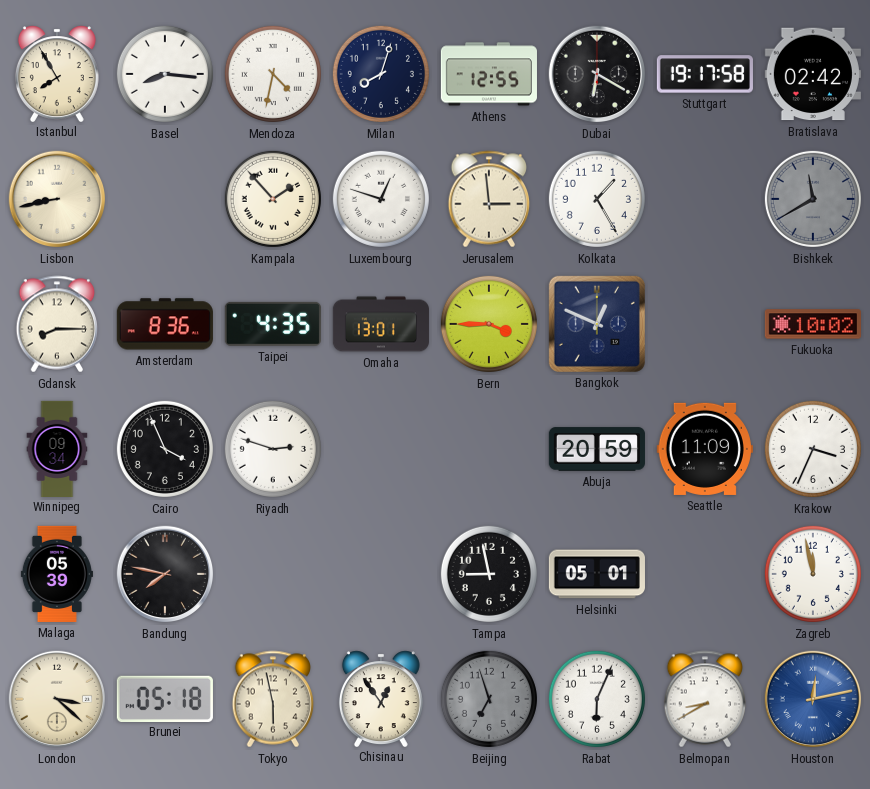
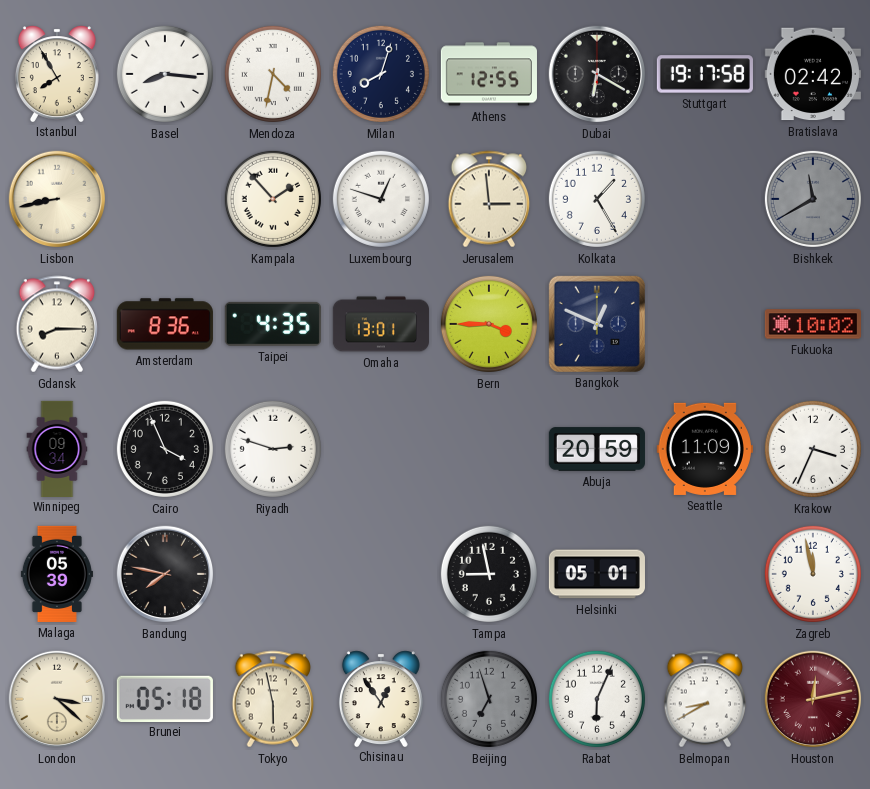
Houston dial: blue -> burgundy (813, 699)
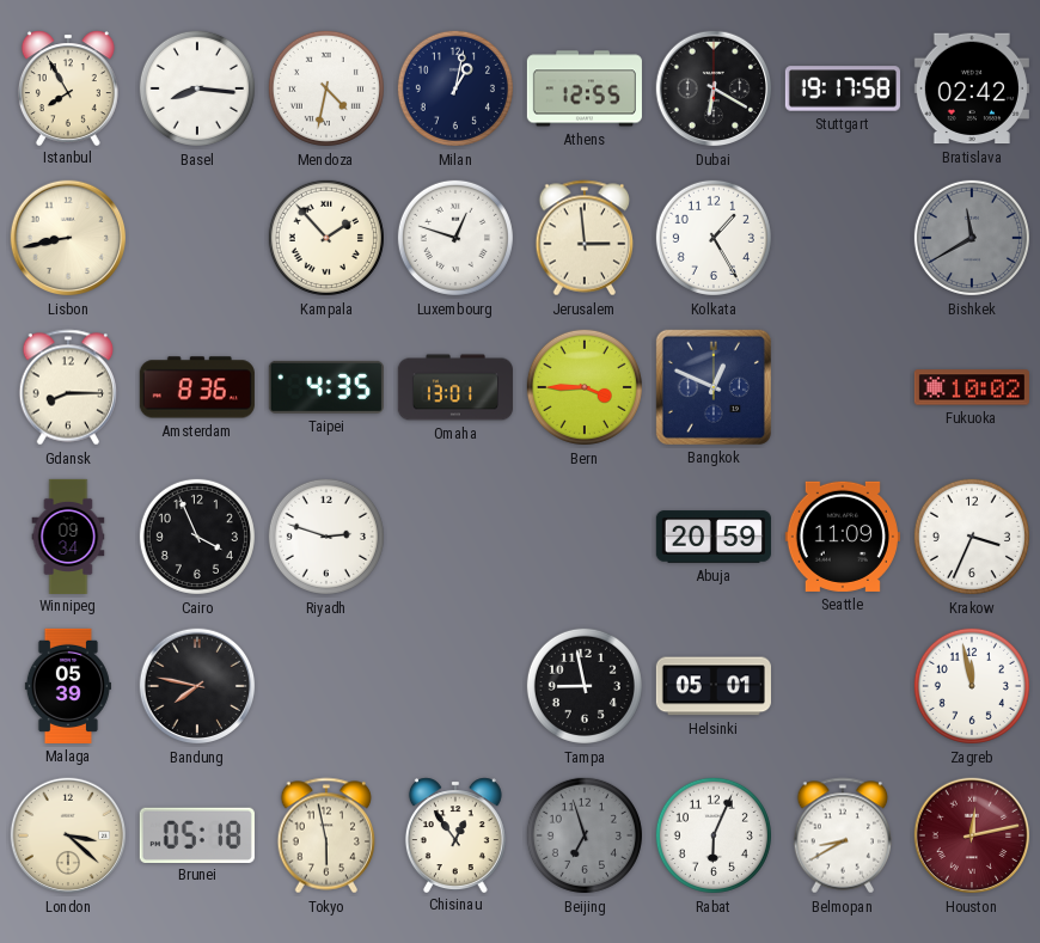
Milan: 8:03 -> 1:02 (455, 88)
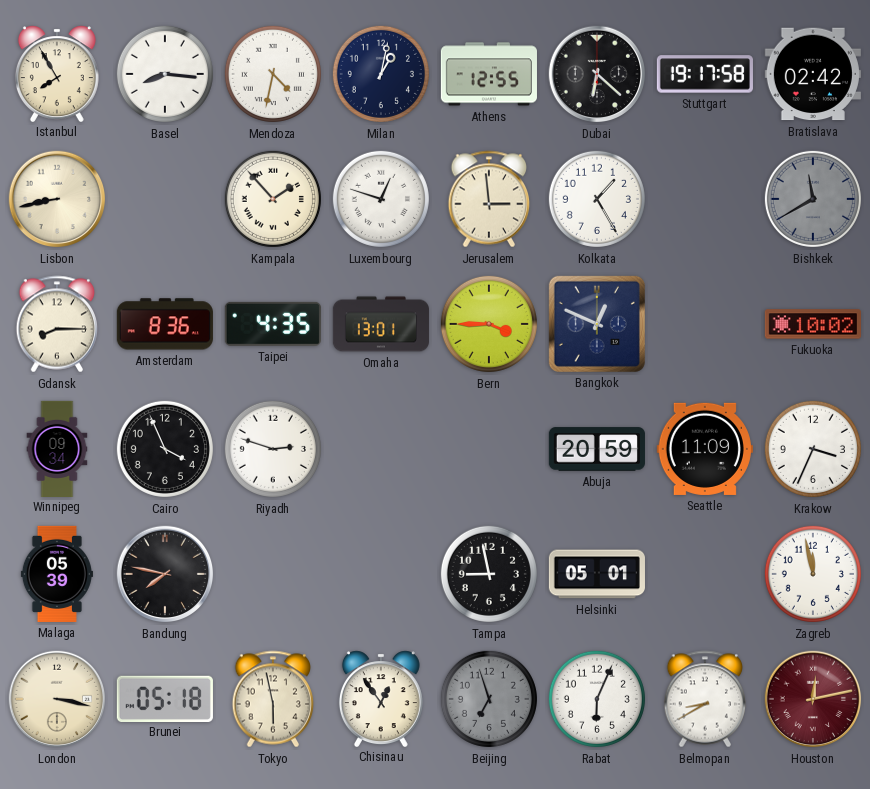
Dubai: 6:20 -> 6:22 (597, 74)
London: 3:22 -> 3:17 (57, 699)
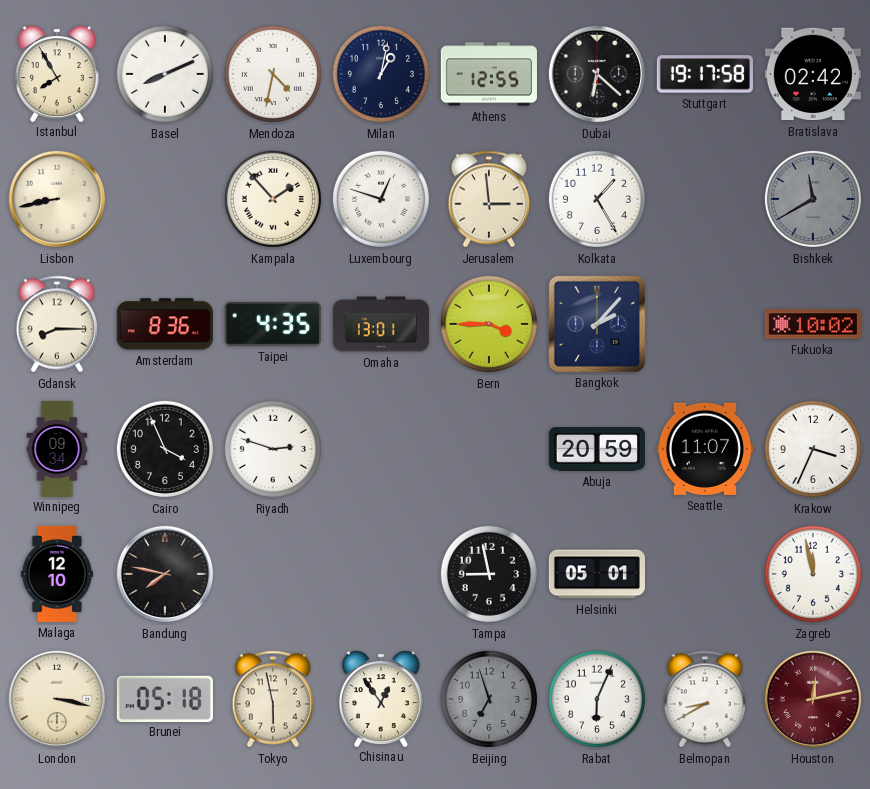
Basel: 8:16 -> 8:11 (165, 74)
Bangkok: 12:49 -> 2:07 (597, 324)
Seattle: 11:09 -> 11:07 (705, 449)
Malaga: 05:39 -> 12:10 (57, 574)
